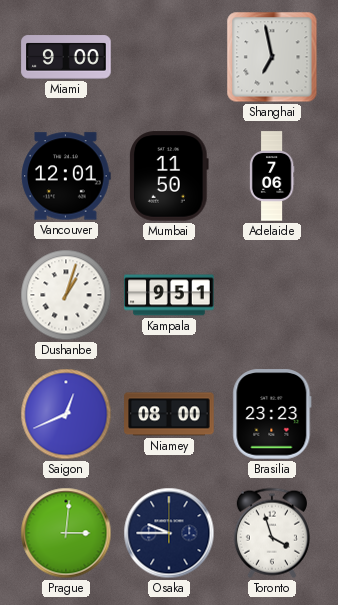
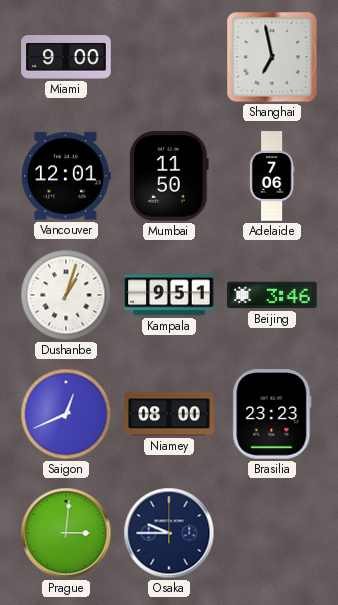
Beijing: none -> 3:46 (272, 295)
Toronto: 3:57 -> none (272, 533)
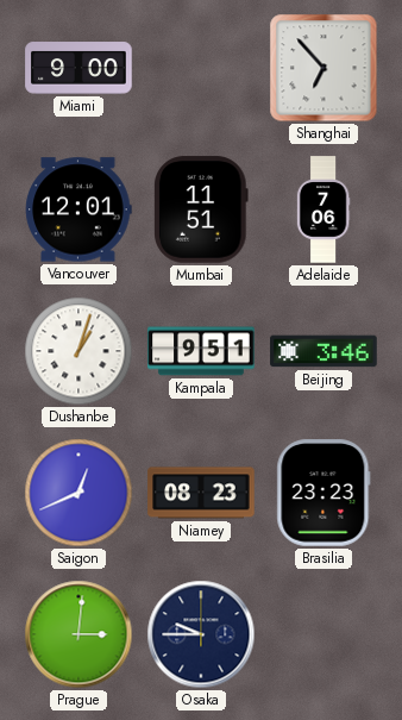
Shanghai: 6:58 -> 6:53 (324, 68)
Mumbai: 11:50 -> 11:51 (201, 209)
Niamey: 08:00 -> 08:23 (201, 493)
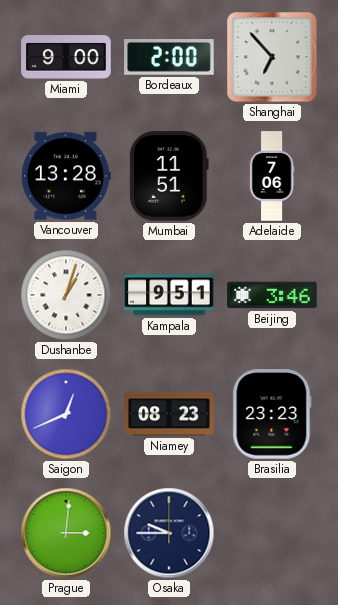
Bordeaux: none -> 2:00 (169, 57)
Vancouver: 12:01 -> 13:28 (66, 176)
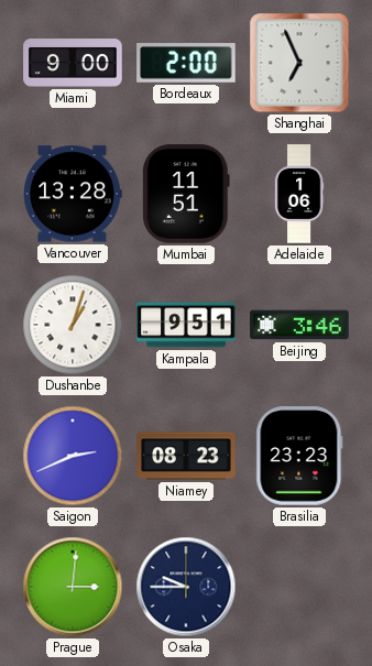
Shanghai: 6:53 -> 6:56 (299, 63)
Adelaide: 7:06 -> 1:06 (299, 194)
Saigon: 12:41 -> 2:41 (73, 456)
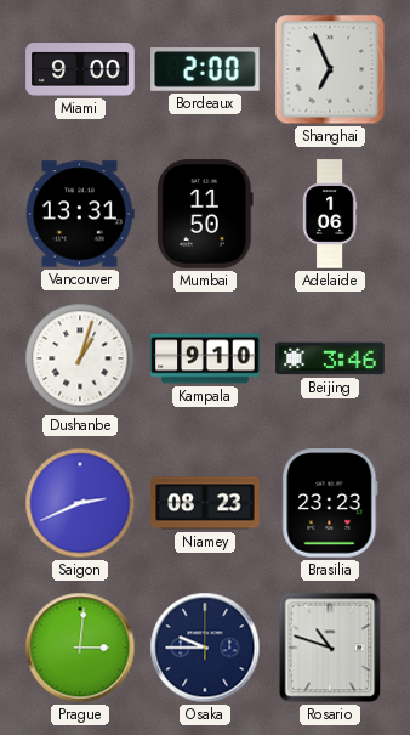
Vancouver: 13:28 -> 13:31 (80, 214)
Mumbai: 11:51 -> 11:50 (205, 214)
Kampala: 9:51 -> 9:10 (205, 358)
Rosario: none -> 10:48 (330, 648)
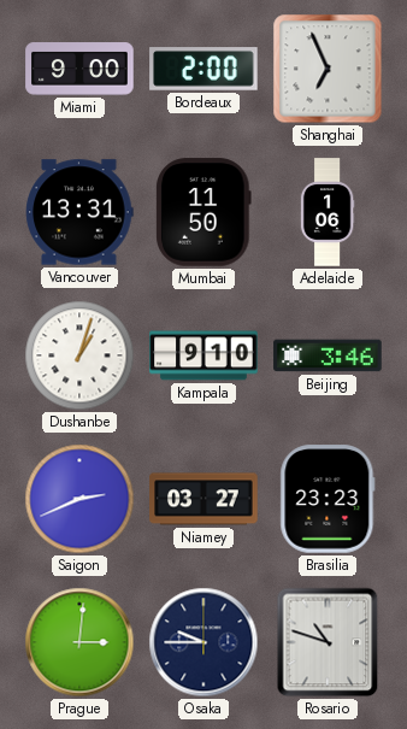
Niamey: 08:23 -> 03:27 (203, 499)
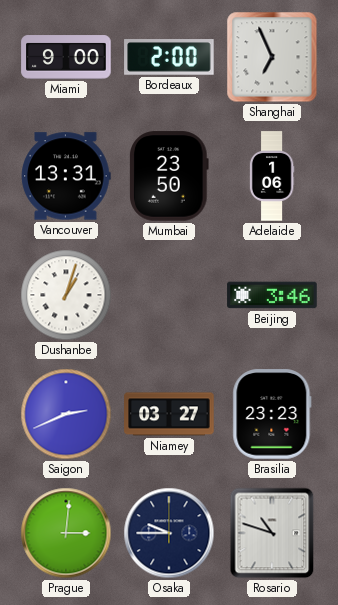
Mumbai: 11:50 -> 23:50 (169, 176)
Kampala: 9:10 -> none (203, 355)
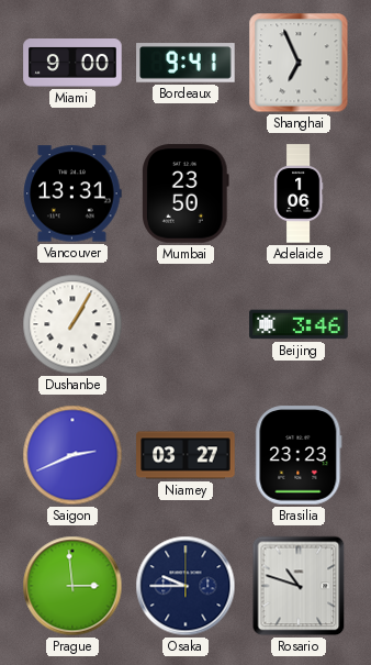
Bordeaux: 2:00 -> 9:41 (185, 63)
Dushanbe: 1:03 -> 1:05 (72, 324)
Prague: 3:01 -> 2:59 (72, 586)
